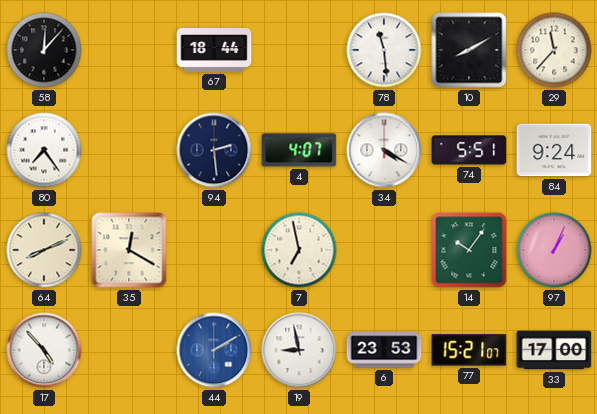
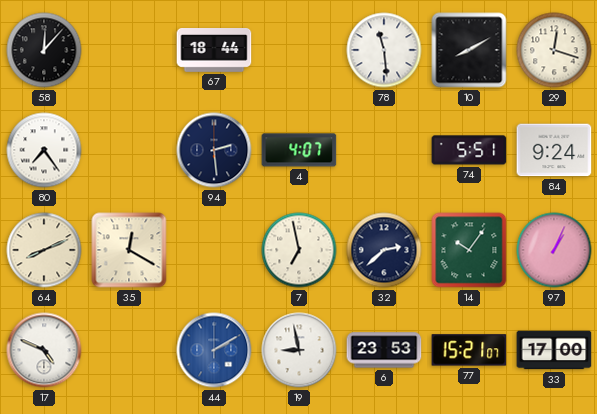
29: 11:37 -> 12:18 (554, 50)
34: 4:20 -> none (384, 150)
32: none -> 2:38 (384, 250)
17: 4:53 -> 4:49 (44, 350)
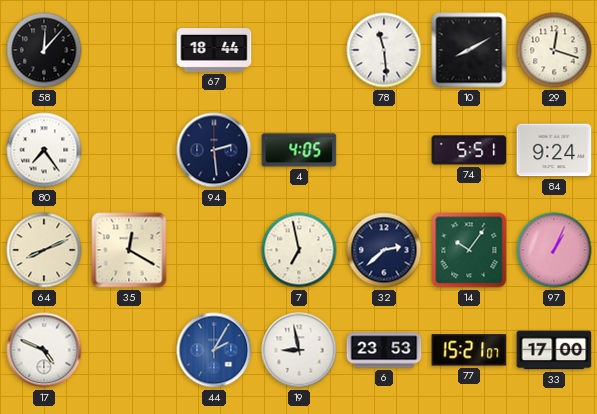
4: 4:07 -> 4:05 (299, 150)
44: 2:10 -> 2:05 (214, 350)
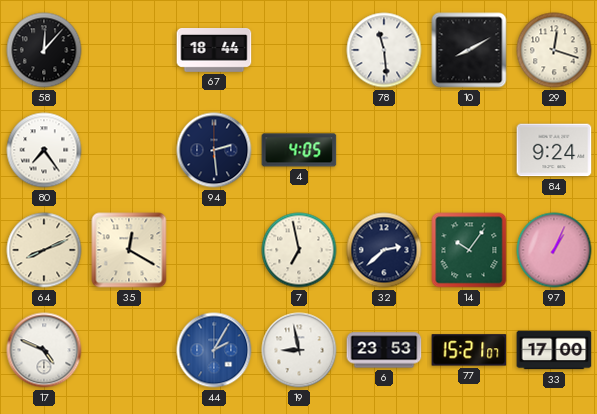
74: 5:51 -> none (469, 150)
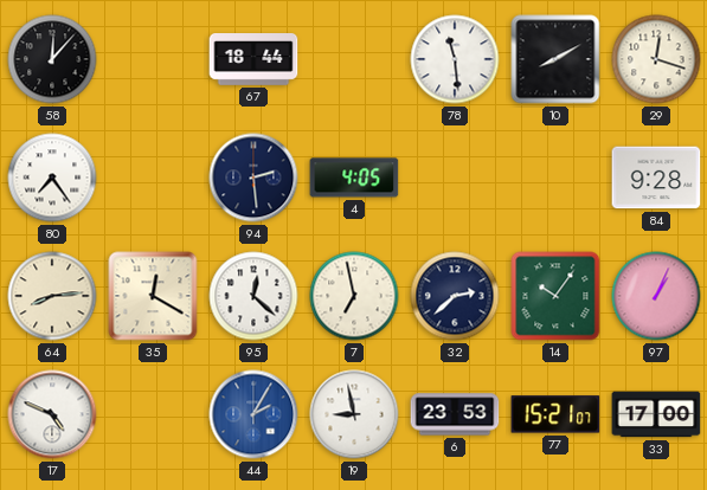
84: 9:24 -> 9:28 (656, 178)
64: 8:11 -> 8:14 (52, 296)
95: none -> 12:22 (253, 296)
